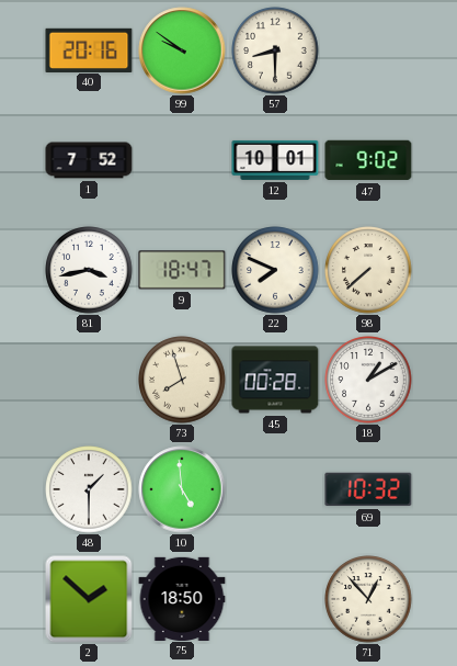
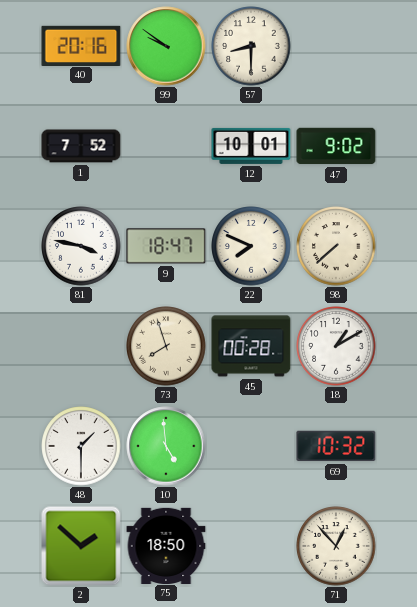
81: 3:43 -> 3:47 (81, 246)
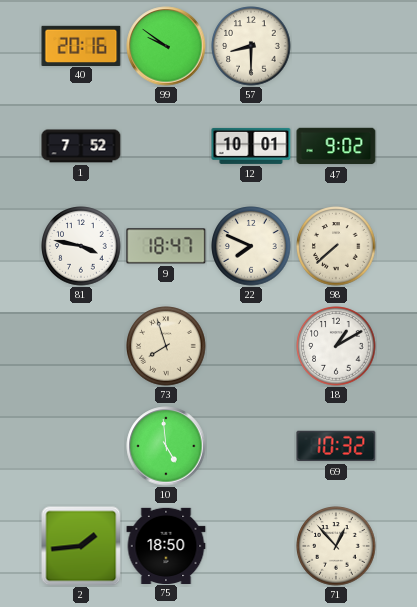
45: 00:28 -> none (251, 346)
48: 1:30 -> none (81, 446)
2: 1:52 -> 1:44 (81, 546)
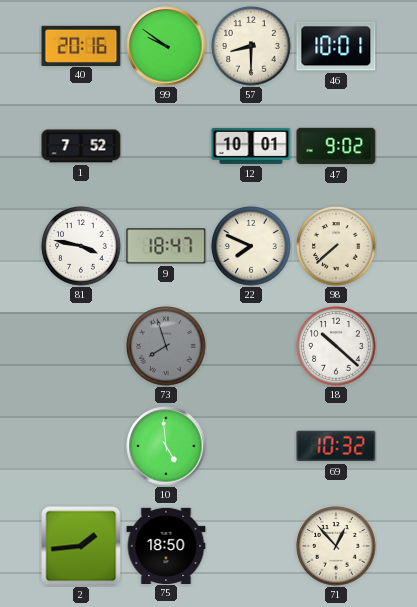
46: none -> 10:01 (336, 46)
73 dial: cream -> grey (166, 346)
18: 1:10 -> 10:22 (336, 346)
